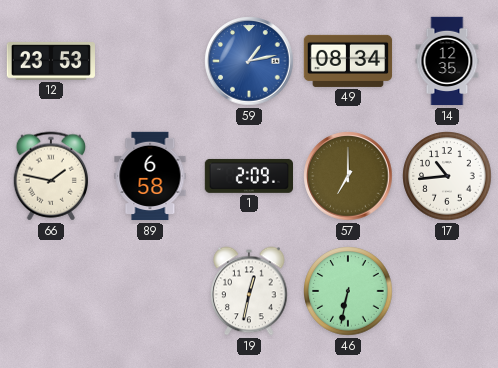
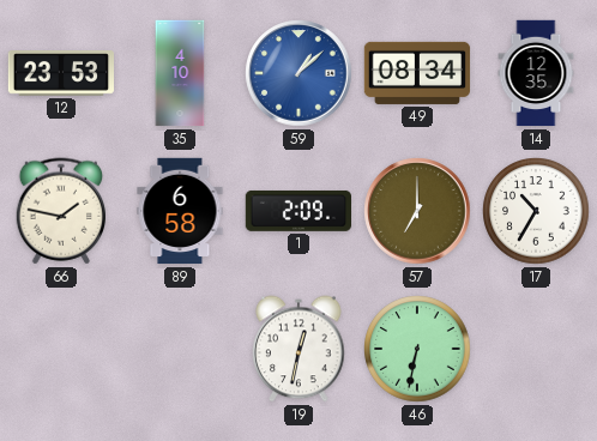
35: none -> 4:10 (180, 73)
59: 1:13 -> 1:08 (298, 73)
17: 10:44 -> 10:35 (536, 211)
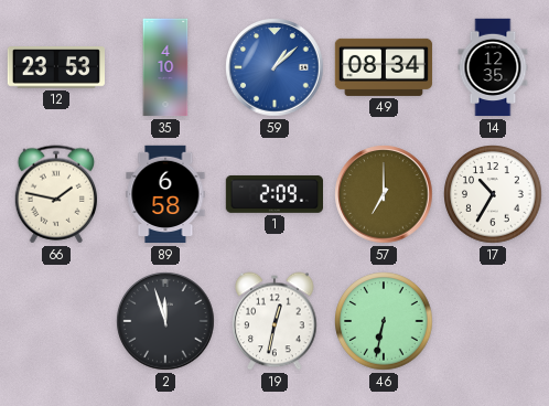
2: none -> 11:57 (165, 321)
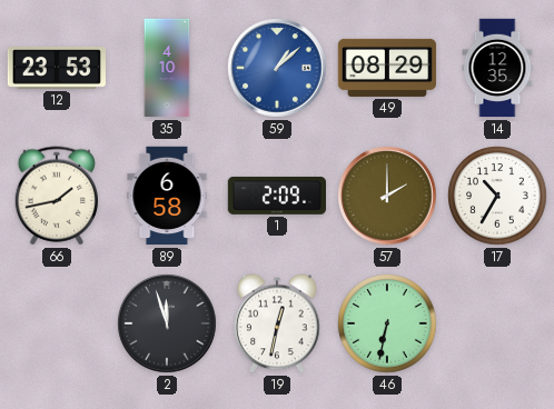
49: 08:34 -> 08:29 (387, 68)
66: 1:47 -> 1:43 (56, 196)
57: 7:00 -> 2:00 (387, 196)
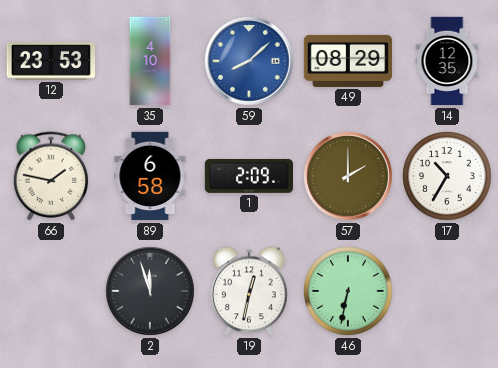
59: 1:08 -> 8:08 (249, 61)
66: 1:43 -> 1:47 (50, 176)
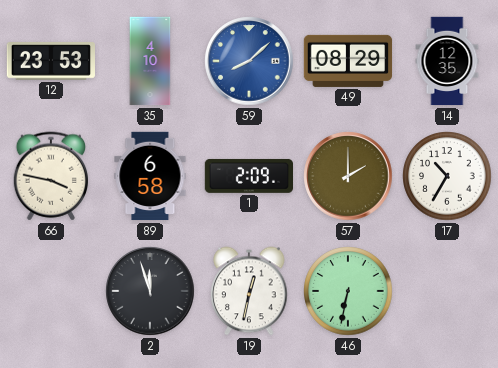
66: 1:47 -> 3:47 (50, 176)
